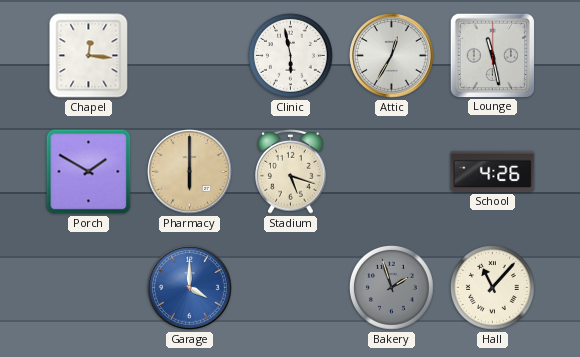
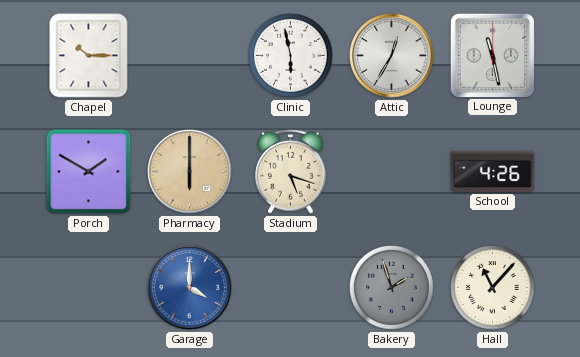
Chapel: 12:16 -> 10:15 (89, 56)
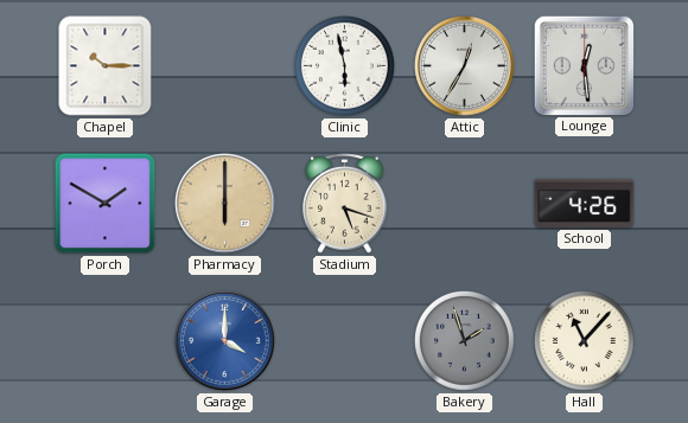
Lounge: 11:28 -> 12:29 (584, 65)
